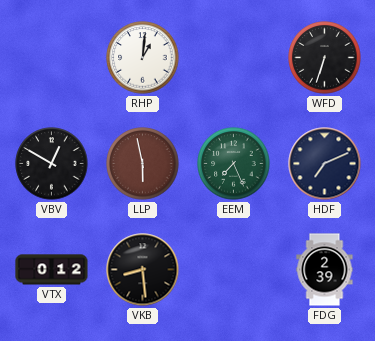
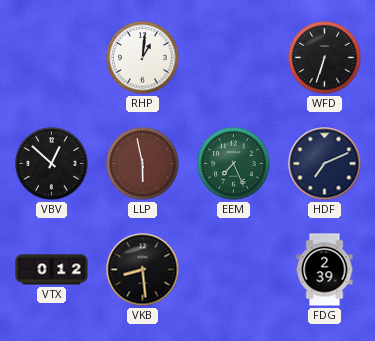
VBV: 12:50 -> 12:52 (52, 164)
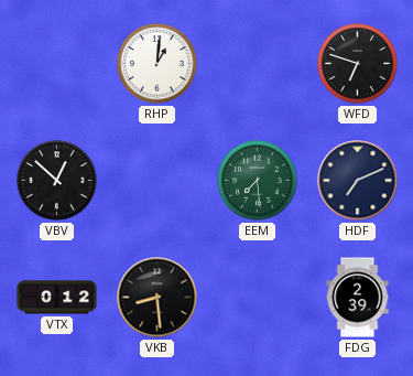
WFD: 6:33 -> 6:48 (358, 64)
LLP: 5:58 -> none (143, 164)
EEM: 7:26 -> 7:29 (258, 181)
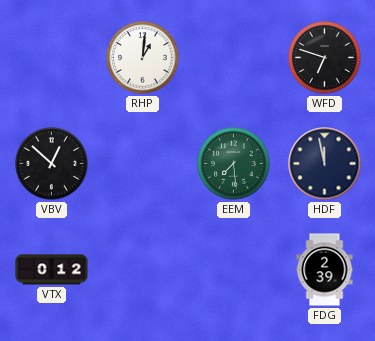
HDF: 7:11 -> 11:58 (325, 164)
VKB: 8:29 -> none (157, 298)
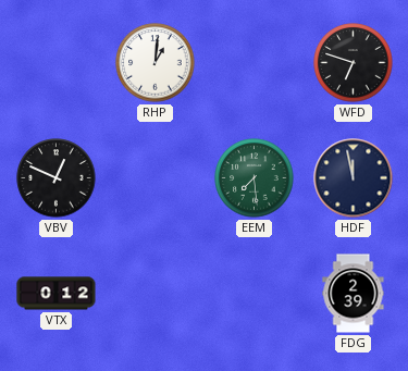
VBV: 12:52 -> 12:49 (57, 178)
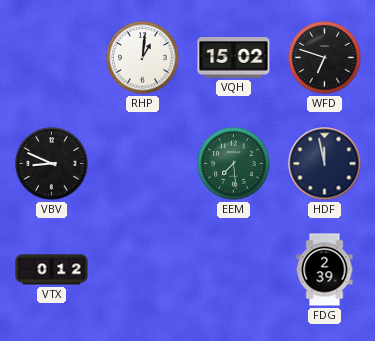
VQH: none -> 15:02 (234, 58)
VBV: 12:49 -> 8:49 (52, 164)
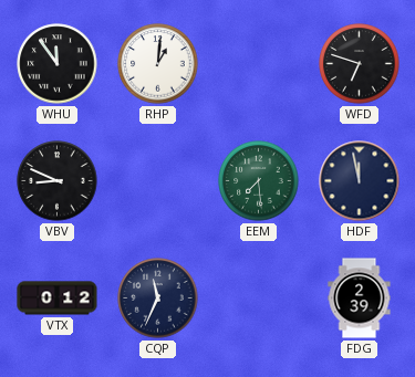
WHU: none -> 11:54 (58, 64)
VQH: 15:02 -> none (234, 58)
CQP: none -> 11:34 (158, 299)
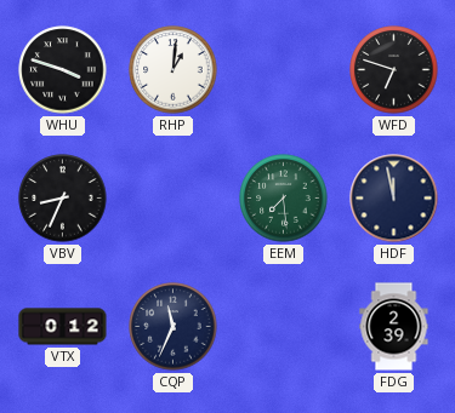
WHU: 11:54 -> 3:48 (63, 70)
VBV: 8:49 -> 8:34 (63, 199)
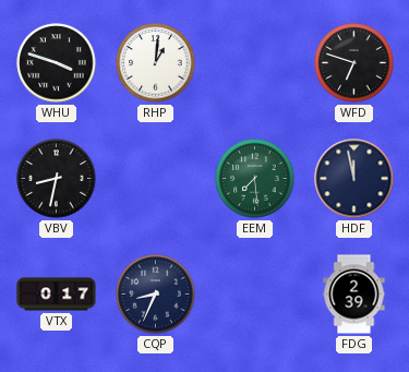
VBV: 8:34 -> 8:32 (57, 179)
VTX: 0:12 -> 0:17 (57, 295)
CQP: 11:34 -> 8:34 (156, 295)
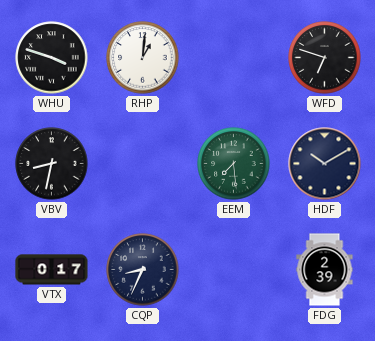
HDF: 11:58 -> 10:10 (325, 164)
